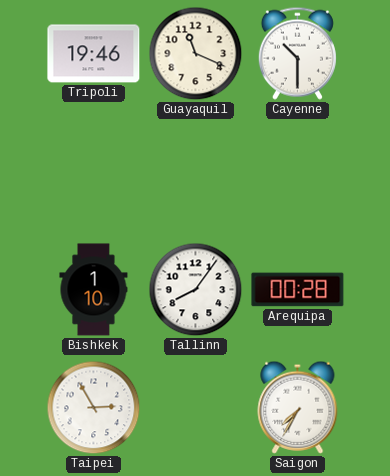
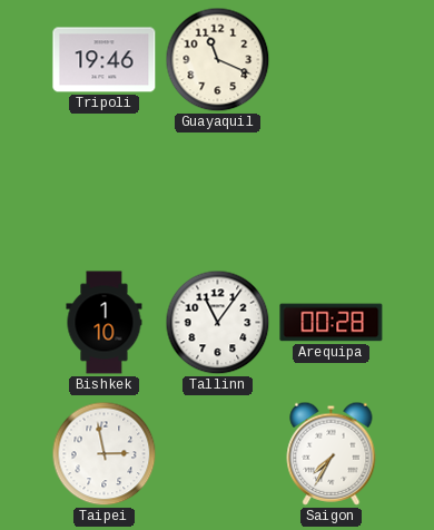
Cayenne: 10:30 -> none (297, 53)
Tallinn: 8:06 -> 11:06 (218, 323)
Taipei: 2:55 -> 2:58 (105, 454)
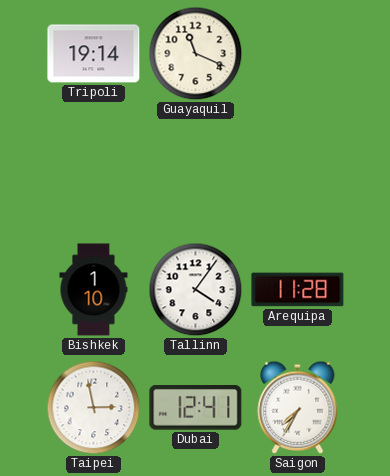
Tripoli: 19:46 -> 19:14 (94, 54)
Tallinn: 11:06 -> 4:06 (196, 290)
Arequipa: 00:28 -> 11:28 (298, 290)
Dubai: none -> 12:41 (196, 408)
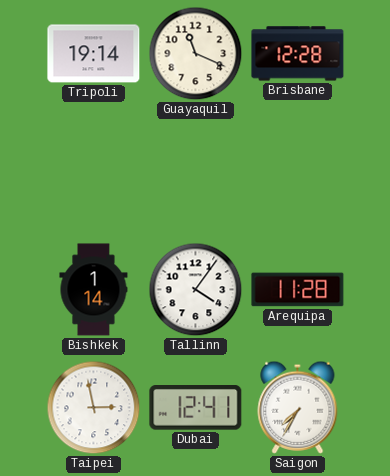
Brisbane: none -> 12:28 (298, 54)
Bishkek: 1:10 -> 1:14 (94, 290)
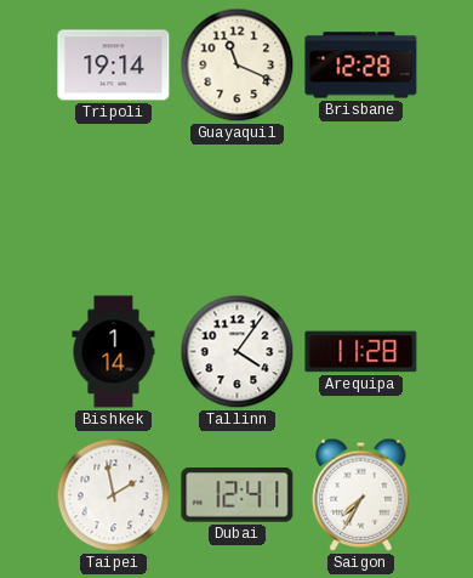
Taipei: 2:58 -> 1:58 (114, 495)
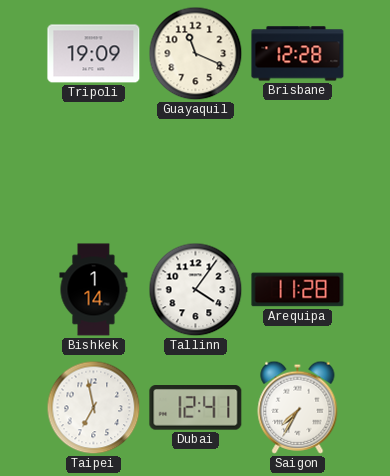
Tripoli: 19:14 -> 19:09 (94, 54)
Taipei: 1:58 -> 6:58 (94, 408)
